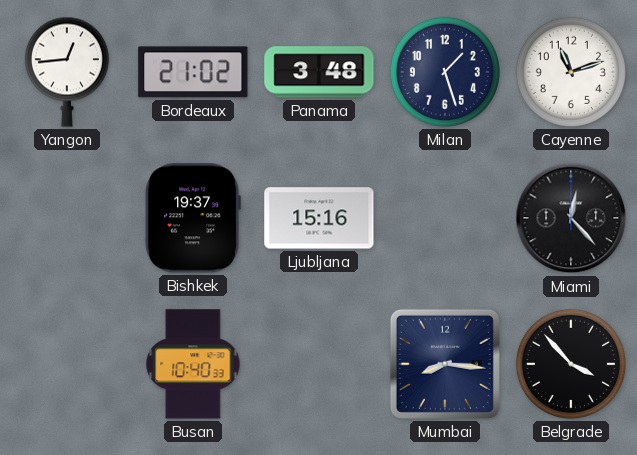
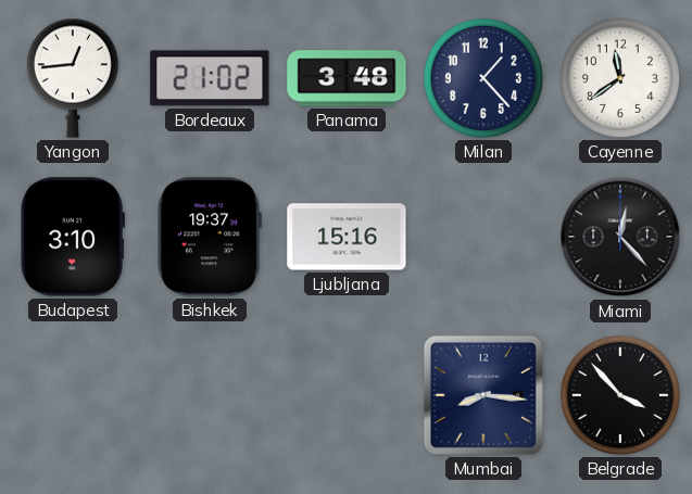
Milan: 1:27 -> 1:23 (483, 78)
Cayenne: 11:12 -> 11:39 (620, 78)
Budapest: none -> 3:10 (73, 237)
Busan: 10:40 -> none (193, 364)
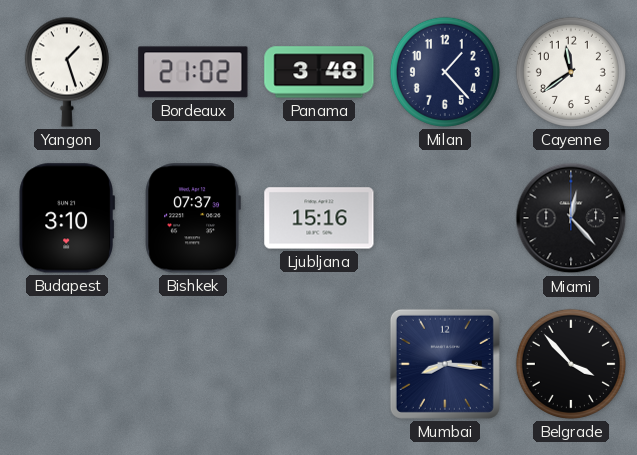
Yangon: 12:44 -> 1:27 (67, 72)
Bishkek: 19:37 -> 07:37 (193, 218)
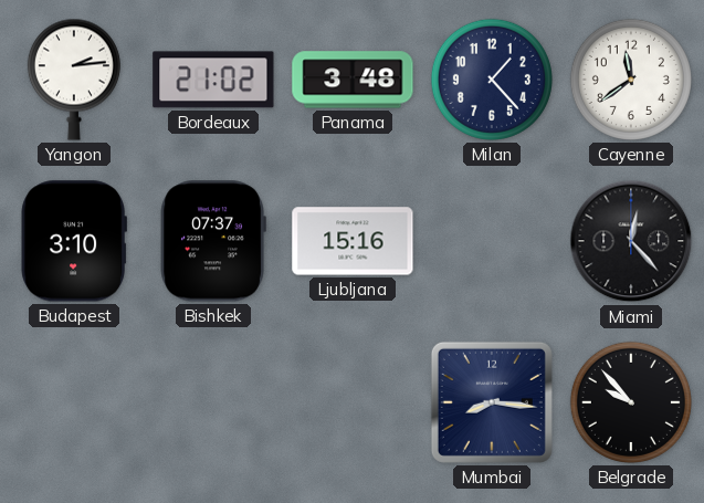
Yangon: 1:27 -> 2:14 (74, 80)
Belgrade: 3:53 -> 9:53 (631, 402)
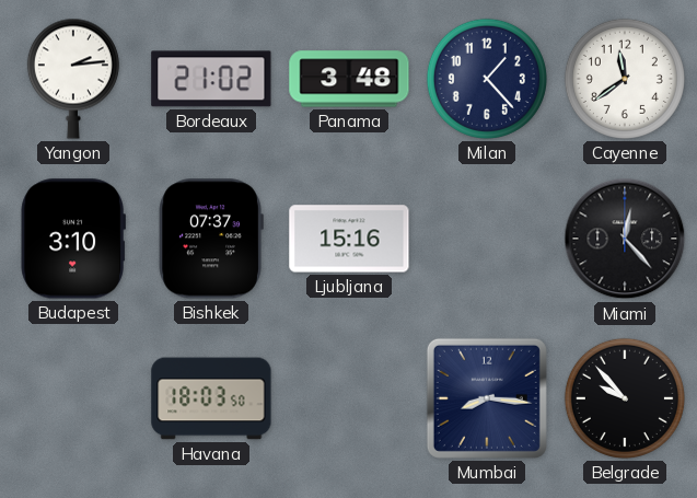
Havana: none -> 18:03 (211, 398)
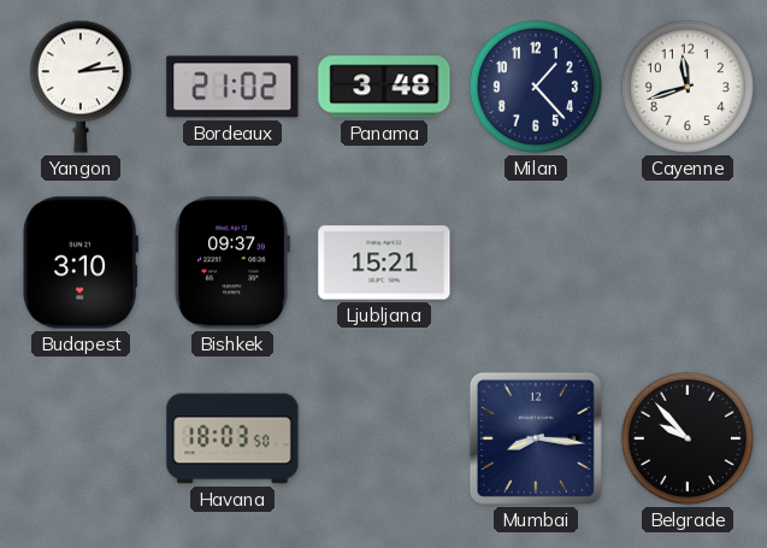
Cayenne: 11:39 -> 11:42 (688, 87)
Bishkek: 07:37 -> 09:37 (232, 263)
Ljubljana: 15:16 -> 15:21 (384, 263)
Miami: 12:23 -> none (625, 239)
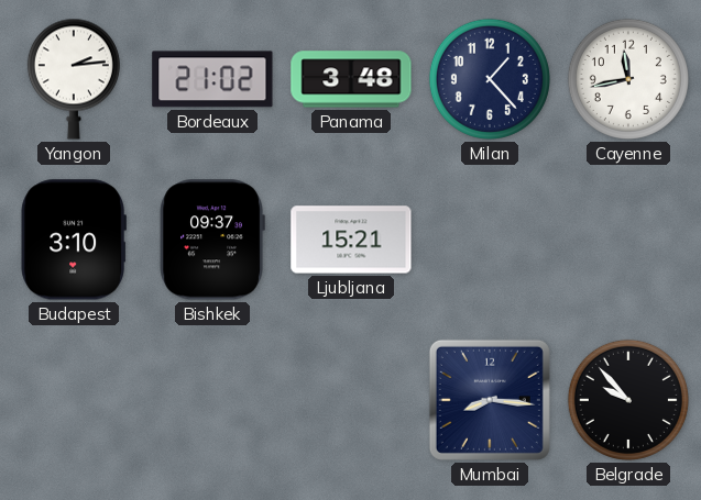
Cayenne: 11:42 -> 11:43 (628, 79)
Havana: 18:03 -> none (232, 438)
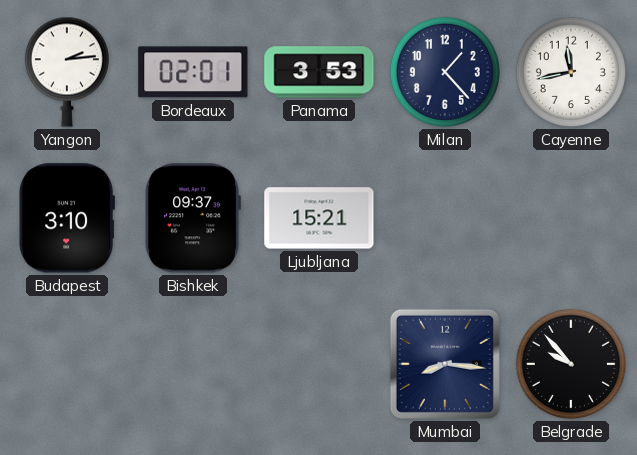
Bordeaux: 21:02 -> 02:01 (193, 72)
Panama: 3:48 -> 3:53 (319, 72)
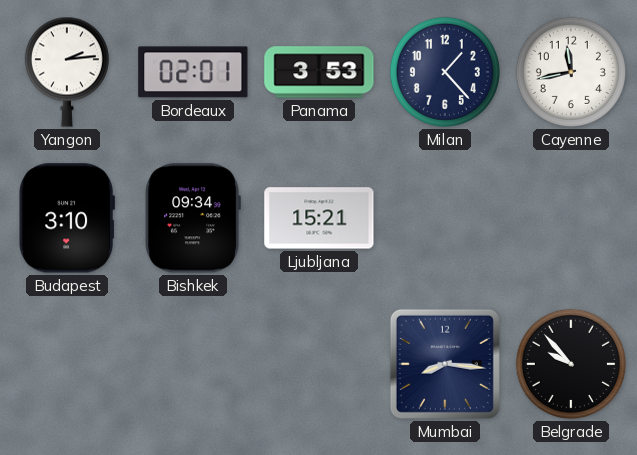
Bishkek: 09:37 -> 09:34 (193, 218)
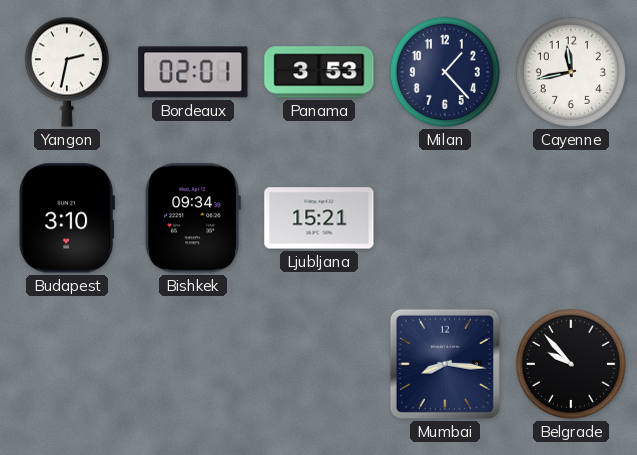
Yangon: 2:14 -> 2:32 (67, 72)
